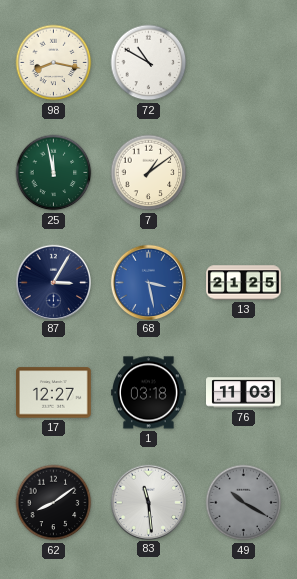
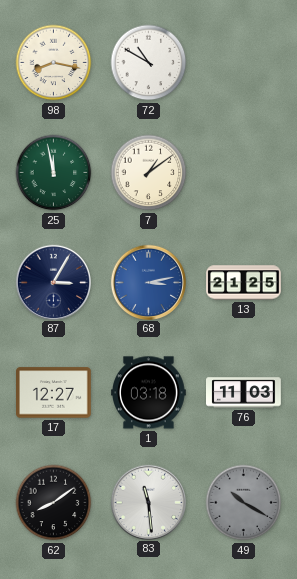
68: 3:28 -> 3:13 (148, 282)
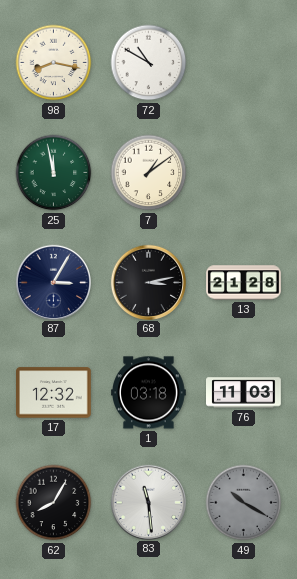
68 dial: blue -> black (148, 282)
13: 21:25 -> 21:28 (244, 283)
17: 12:27 -> 12:32 (54, 393)
62: 8:09 -> 8:05 (54, 503)
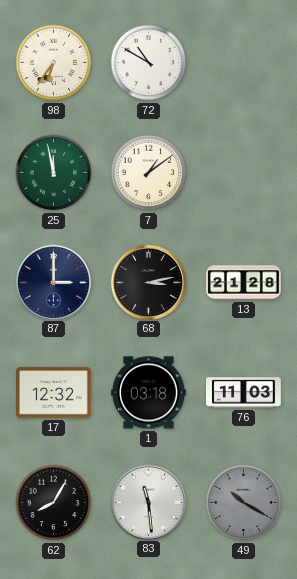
98: 8:17 -> 6:36 (54, 63)
87: 3:05 -> 3:00 (53, 282)
